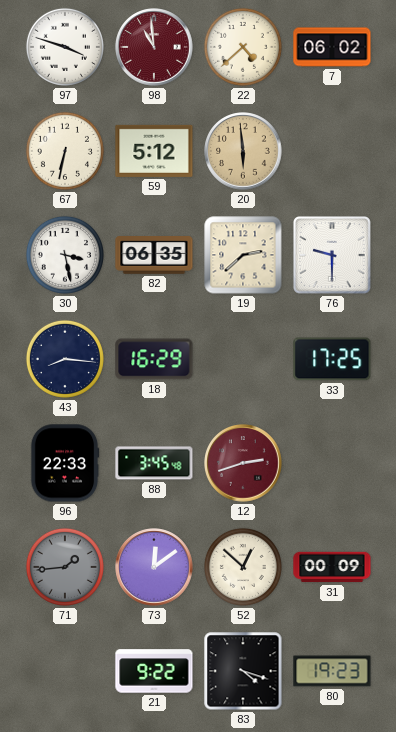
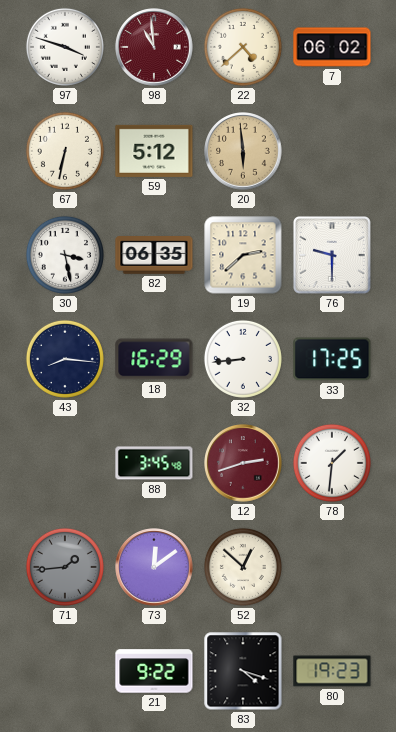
32: none -> 8:44 (243, 359)
96: 22:33 -> none (65, 463)
78: none -> 1:31 (332, 463)
31: 00:09 -> none (332, 567)
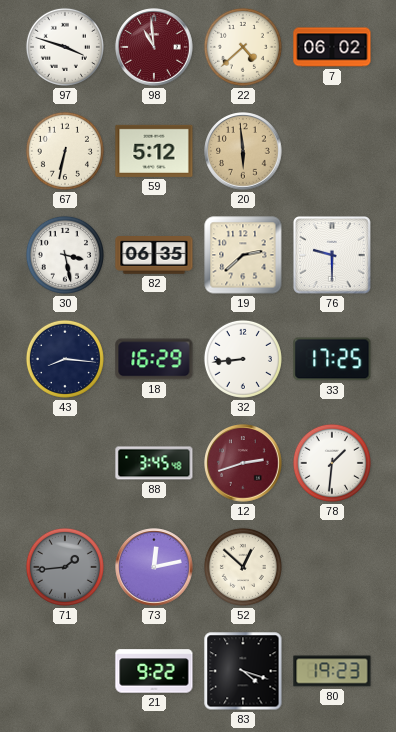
73: 12:09 -> 12:13 (154, 567)
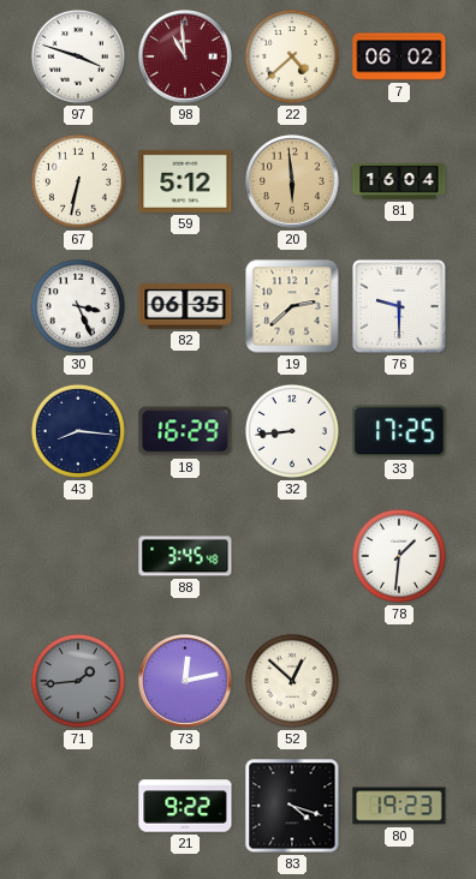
81: none -> 16:04 (399, 183)
30: 3:28 -> 3:26 (78, 306)
12: 2:42 -> none (243, 463)
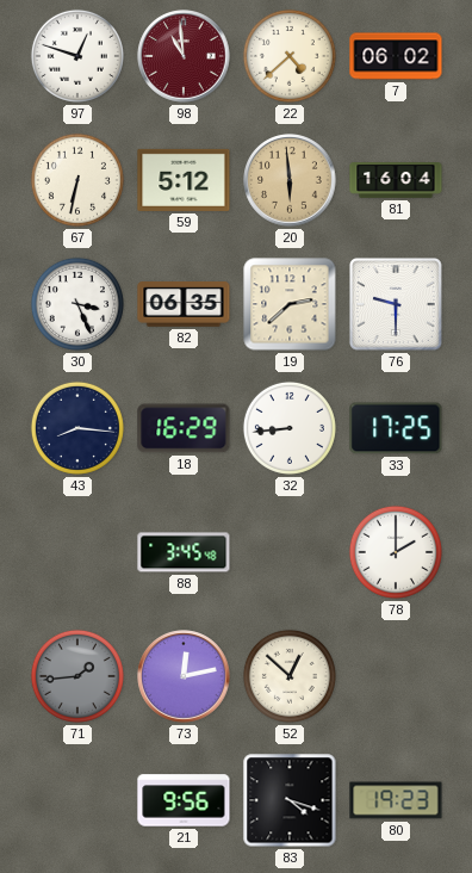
97: 3:48 -> 12:48 (77, 56)
78: 1:31 -> 2:00 (396, 552)
21: 9:22 -> 9:56 (184, 800)
